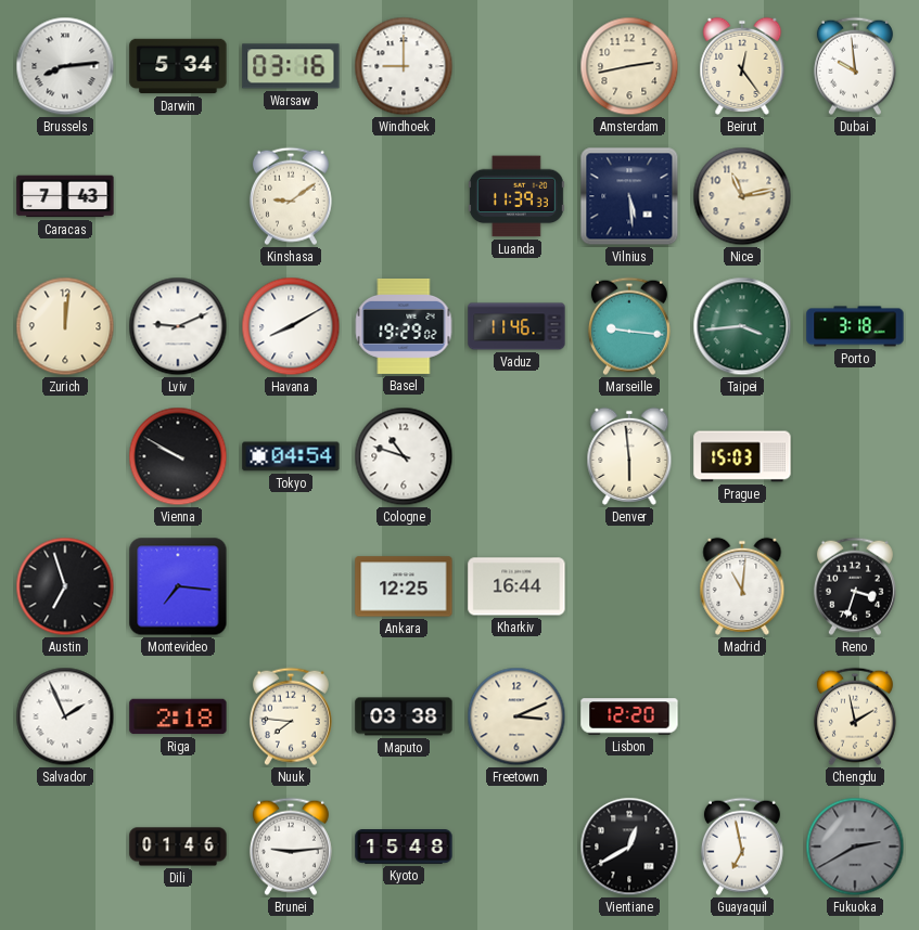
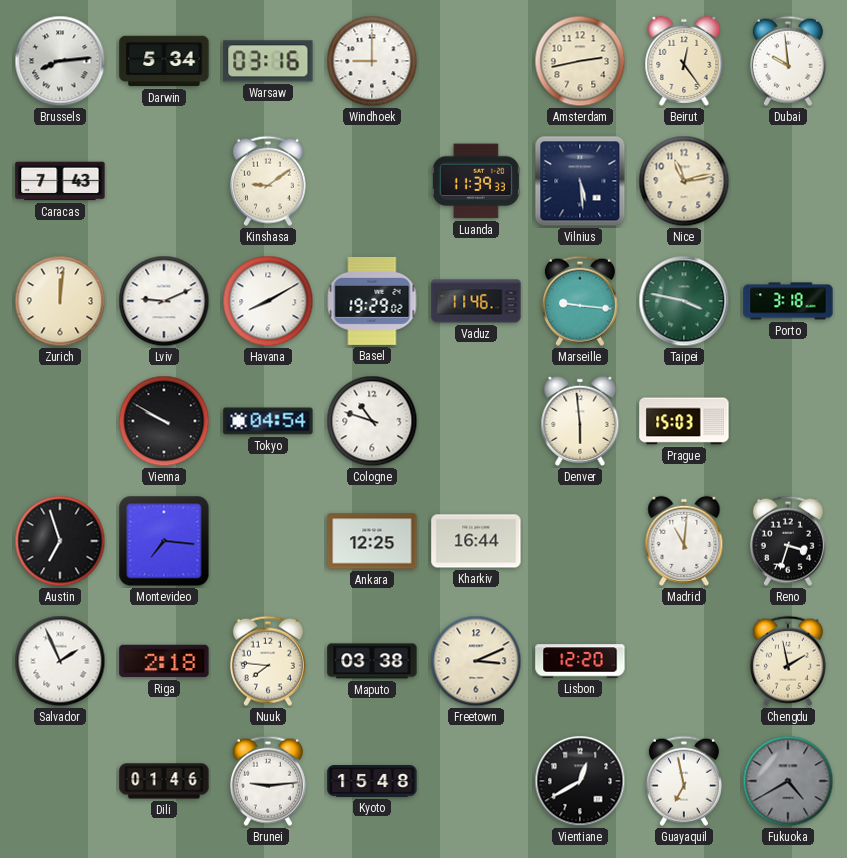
Taipei: 3:44 -> 3:47 (684, 301)
Fukuoka: 2:40 -> 4:40 (788, 781)
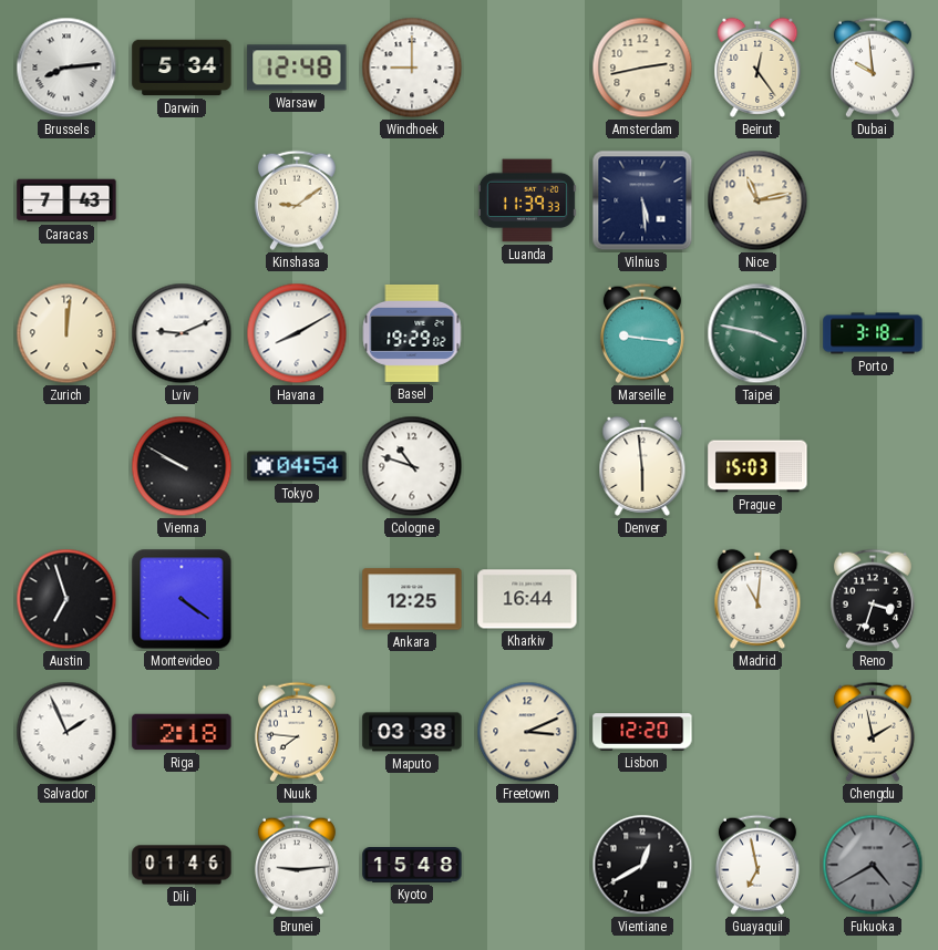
Warsaw: 03:16 -> 12:48 (297, 68)
Vaduz: 11:46 -> none (476, 301)
Montevideo: 7:16 -> 4:21 (182, 599)
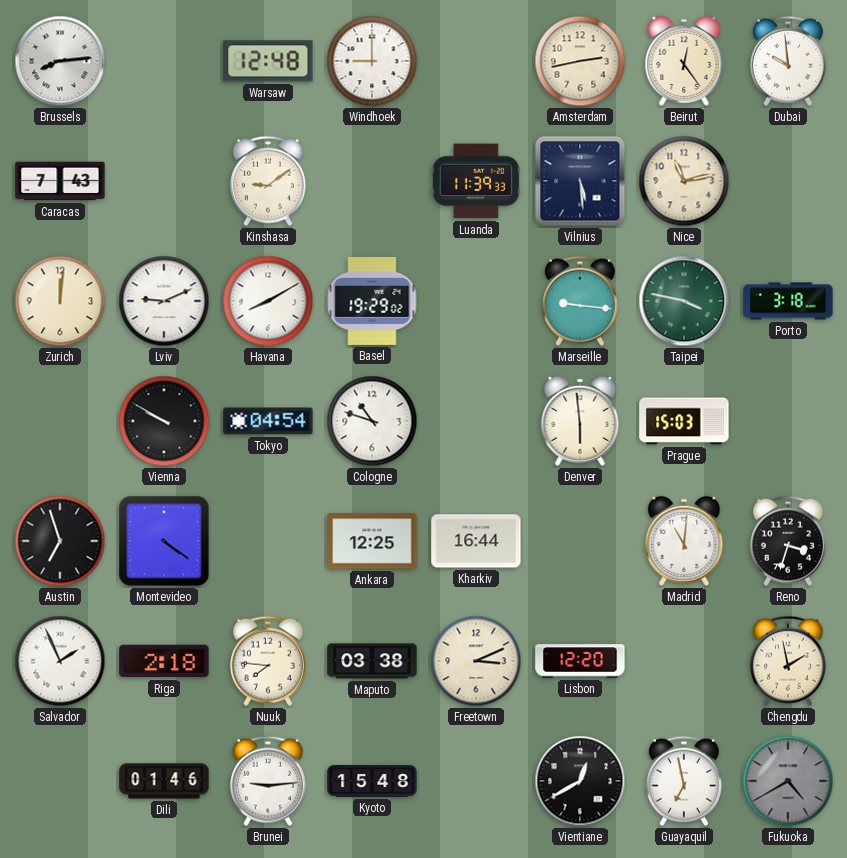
Darwin: 5:34 -> none (182, 68)
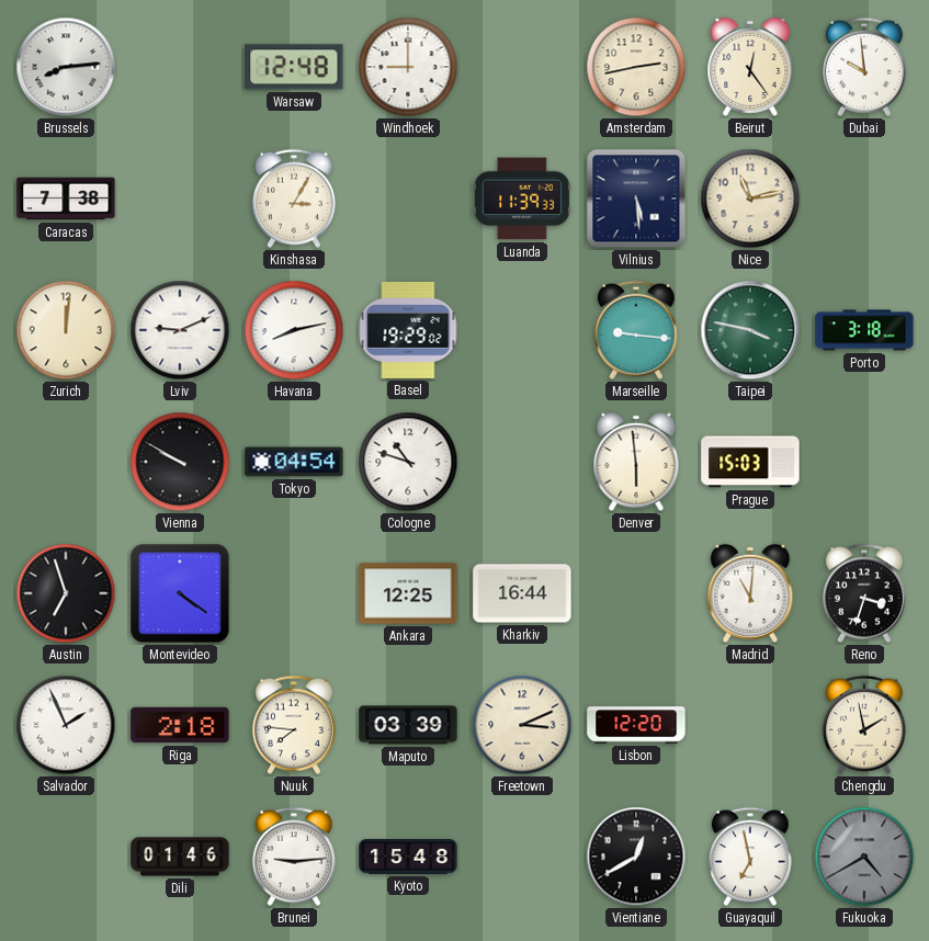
Caracas: 7:43 -> 7:38 (66, 199)
Kinshasa: 9:09 -> 3:05 (294, 199)
Havana: 8:10 -> 8:13 (294, 330)
Maputo: 03:38 -> 03:39 (408, 725)
